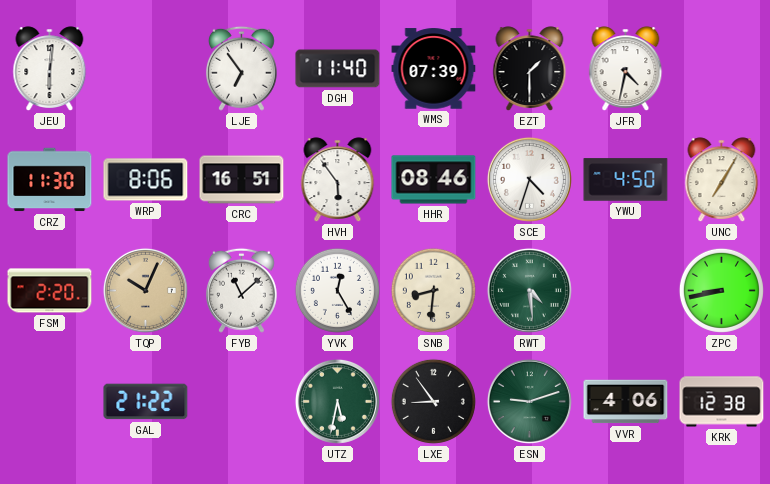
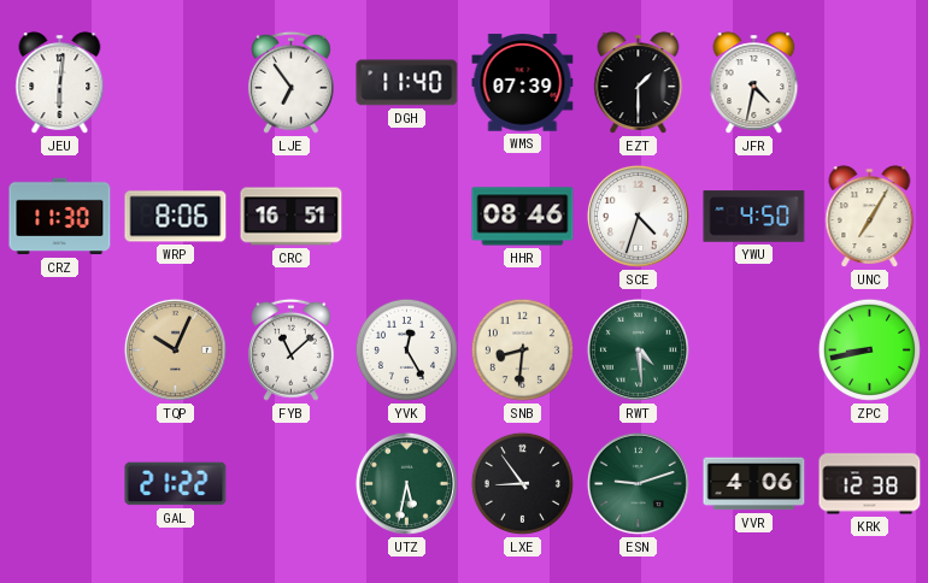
HVH: 5:54 -> none (338, 180)
FSM: 2:20 -> none (50, 291)
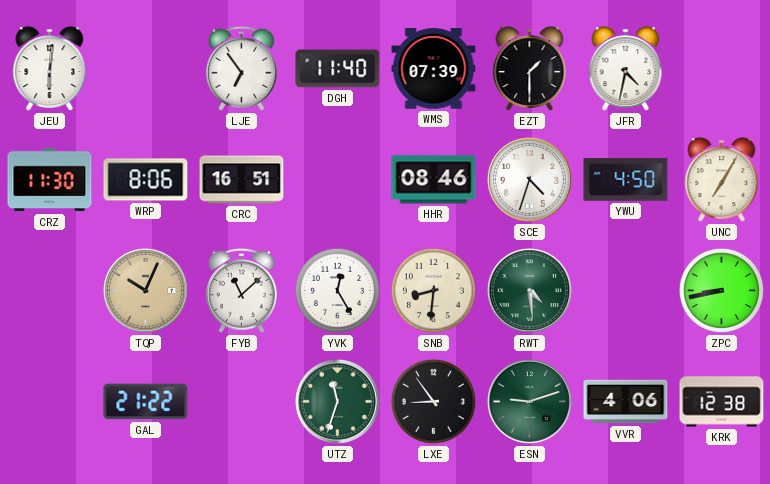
UTZ: 5:32 -> 11:33 (337, 401)
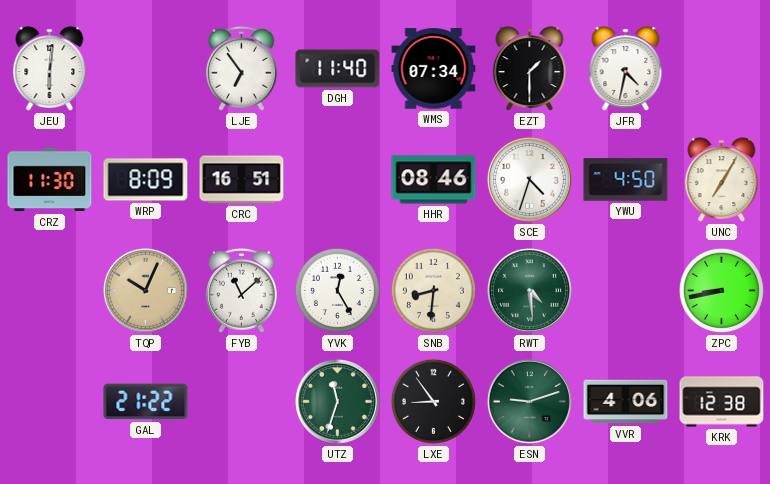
WMS: 07:39 -> 07:34 (434, 69)
WRP: 8:06 -> 8:09 (146, 180)
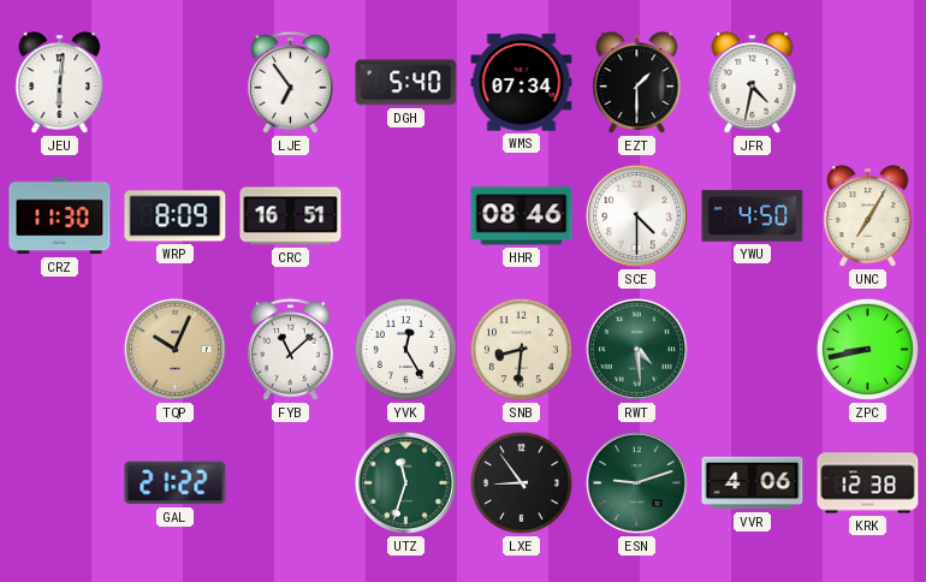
DGH: 11:40 -> 5:40 (406, 83)
SCE: 4:33 -> 4:30 (636, 215)
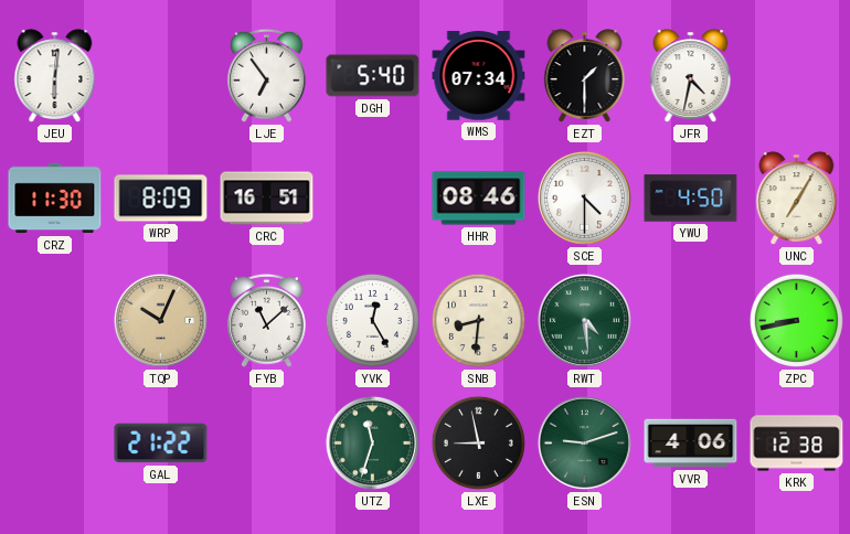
LXE: 8:54 -> 8:58 (478, 442)
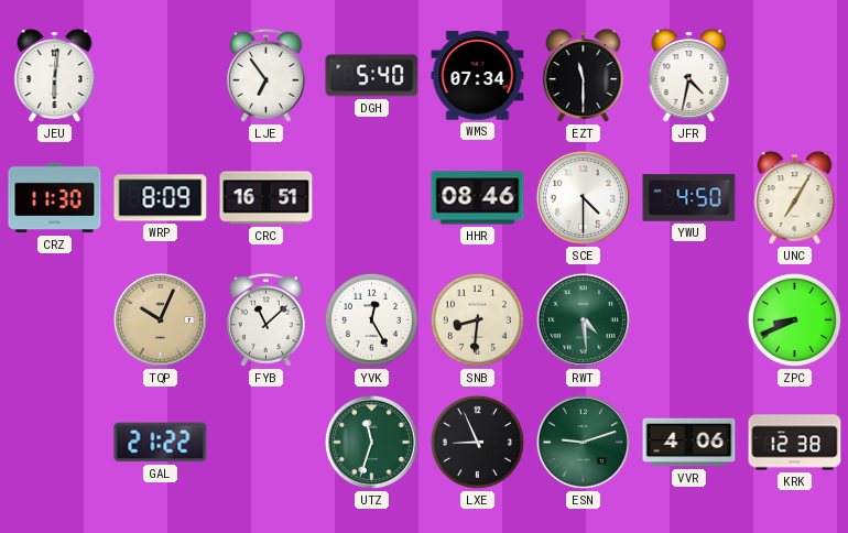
EZT: 1:30 -> 11:30 (584, 76)
ZPC: 8:43 -> 8:41 (794, 319)
LXE: 8:58 -> 8:56 (477, 442)
